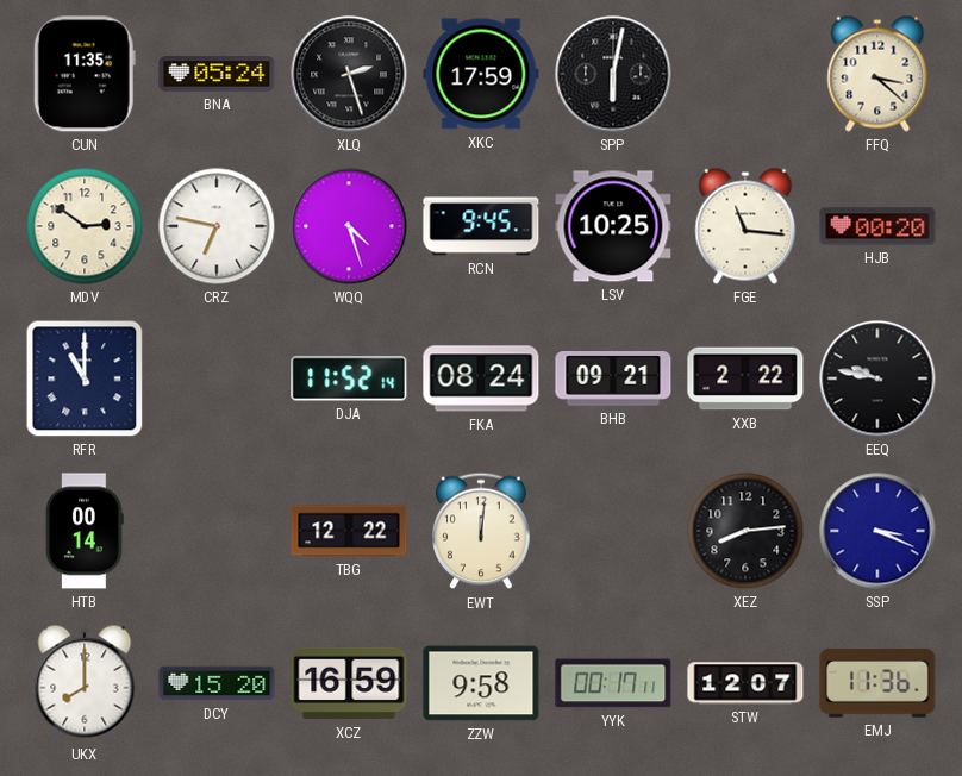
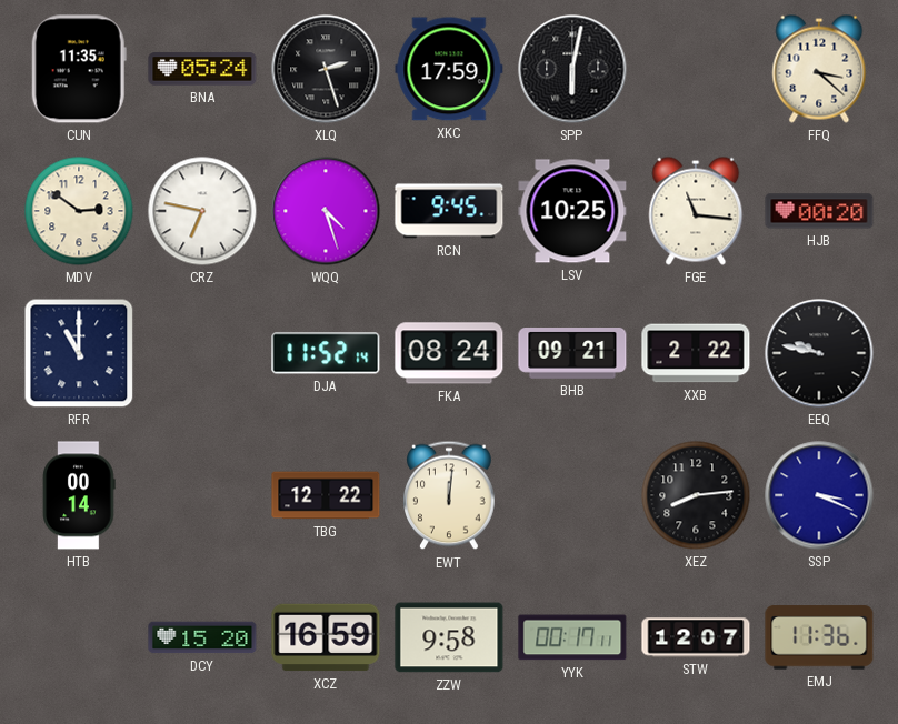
UKX: 8:00 -> none (85, 683)
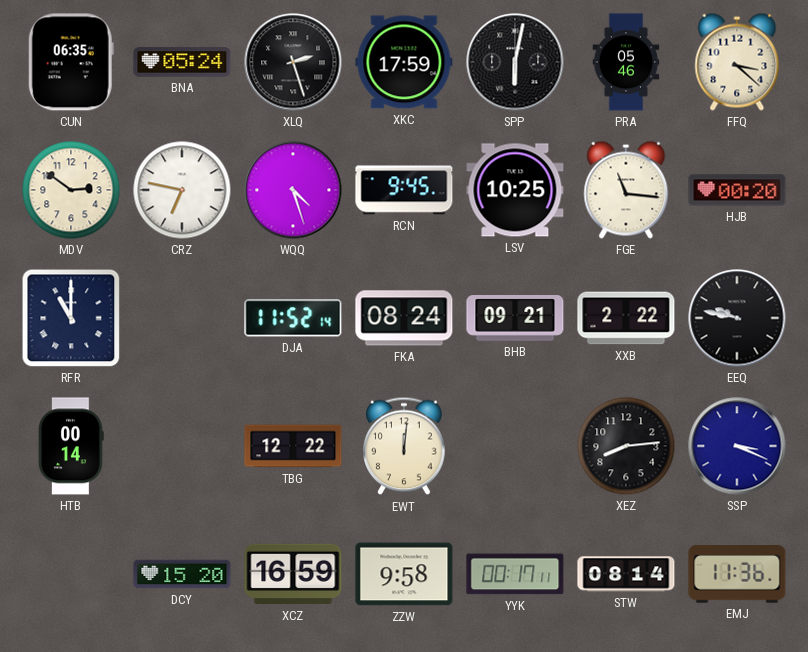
CUN: 11:35 -> 06:35 (71, 62)
PRA: none -> 05:46 (626, 62)
STW: 12:07 -> 08:14 (626, 574)
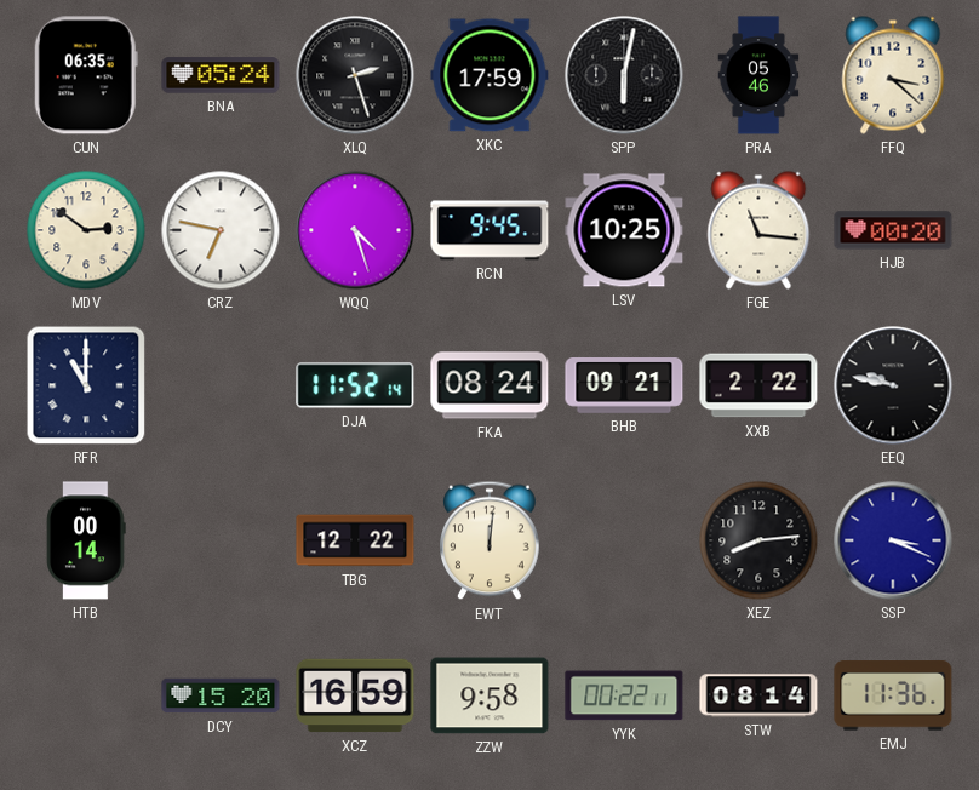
YYK: 00:17 -> 00:22 (624, 695)
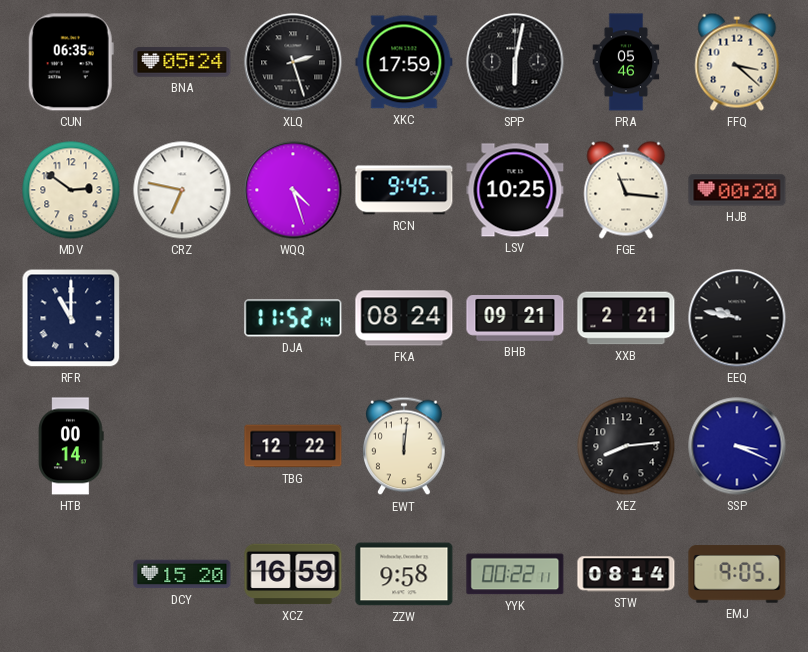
XXB: 2:22 -> 2:21 (626, 318)
EMJ: 11:36 -> 9:05 (737, 574)
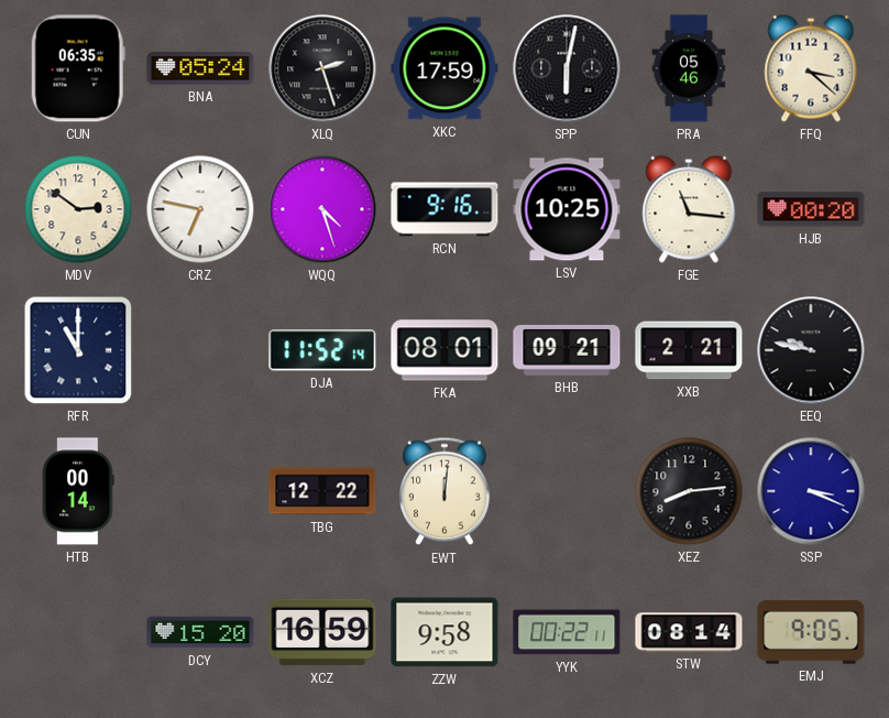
RCN: 9:45 -> 9:16 (444, 209)
FKA: 08:24 -> 08:01 (444, 350)
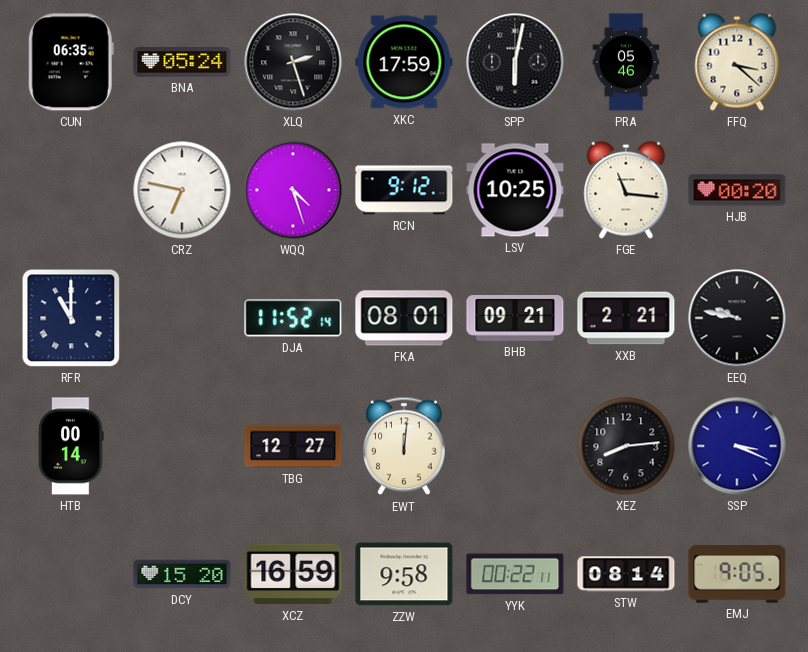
MDV: 2:51 -> none (78, 209)
RCN: 9:16 -> 9:12 (404, 190)
TBG: 12:22 -> 12:27 (293, 446)
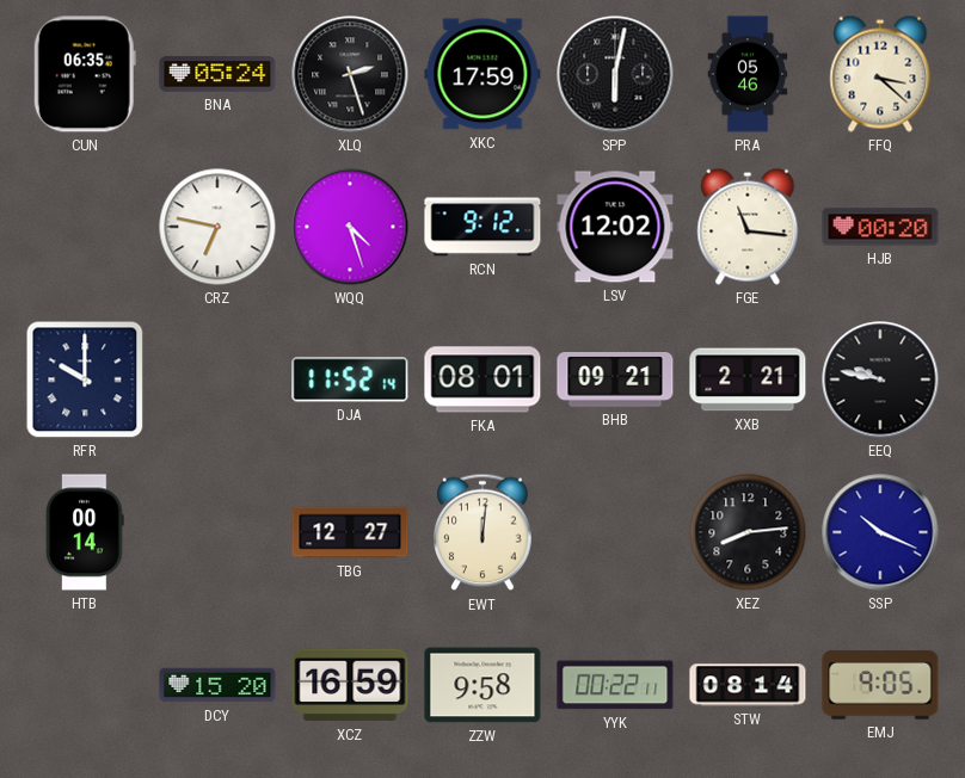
LSV: 10:25 -> 12:02 (615, 227)
RFR: 11:00 -> 10:00 (85, 379)
SSP: 3:19 -> 10:19 (880, 532)
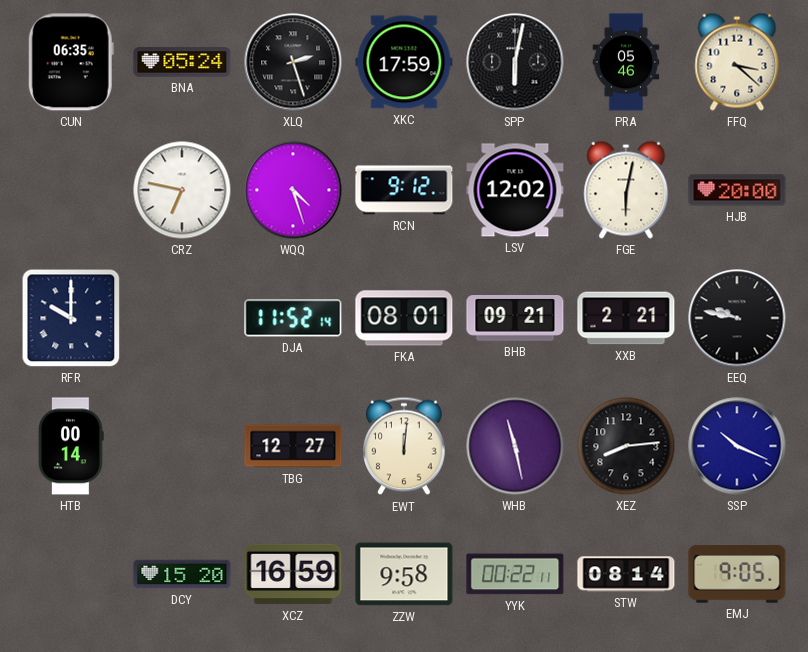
FGE: 11:16 -> 6:02 (626, 190)
HJB: 00:20 -> 20:00 (737, 190)
WHB: none -> 11:28 (515, 446)
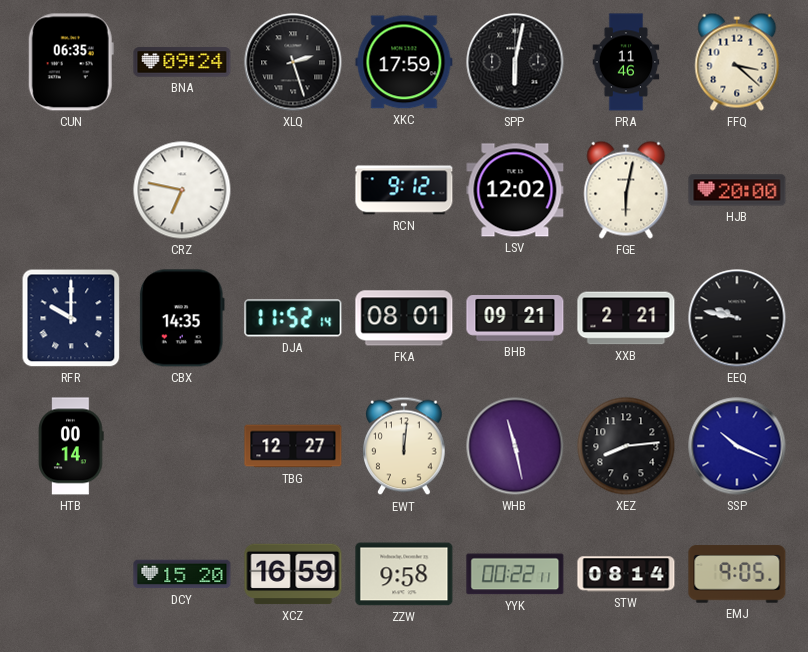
BNA: 05:24 -> 09:24 (182, 62)
PRA: 05:46 -> 11:46 (626, 62)
WQQ: 4:27 -> none (293, 190)
CBX: none -> 14:35 (182, 318)
